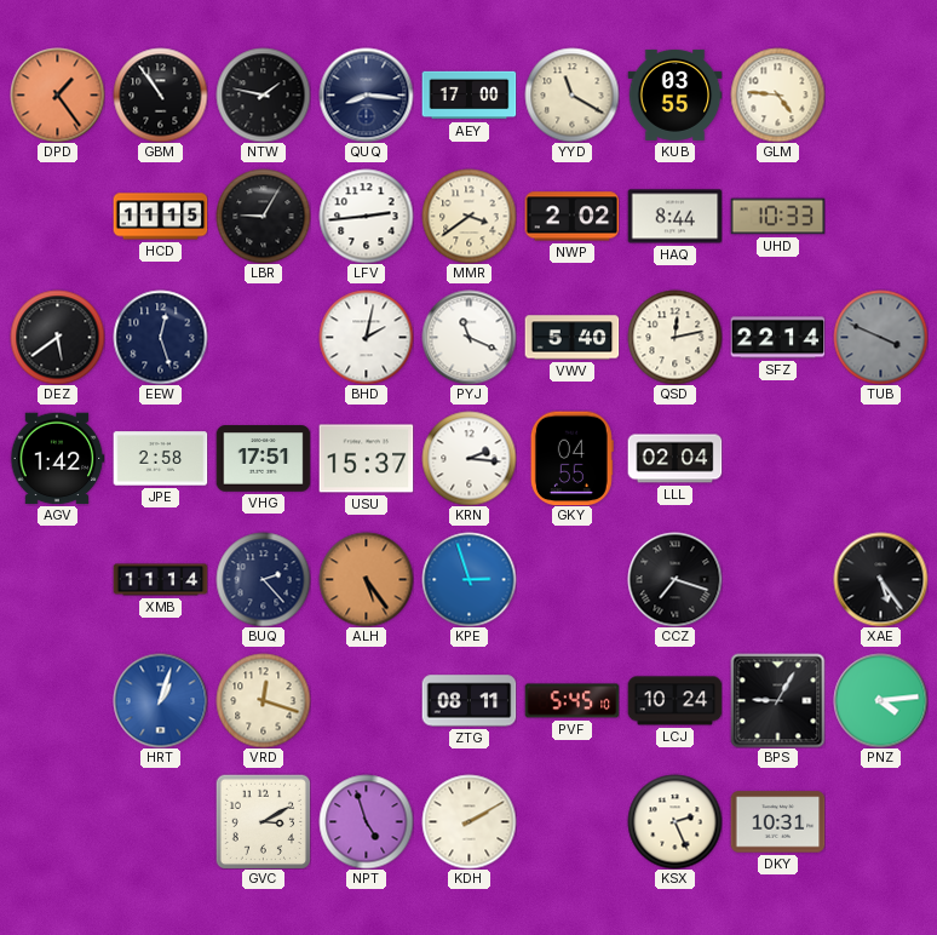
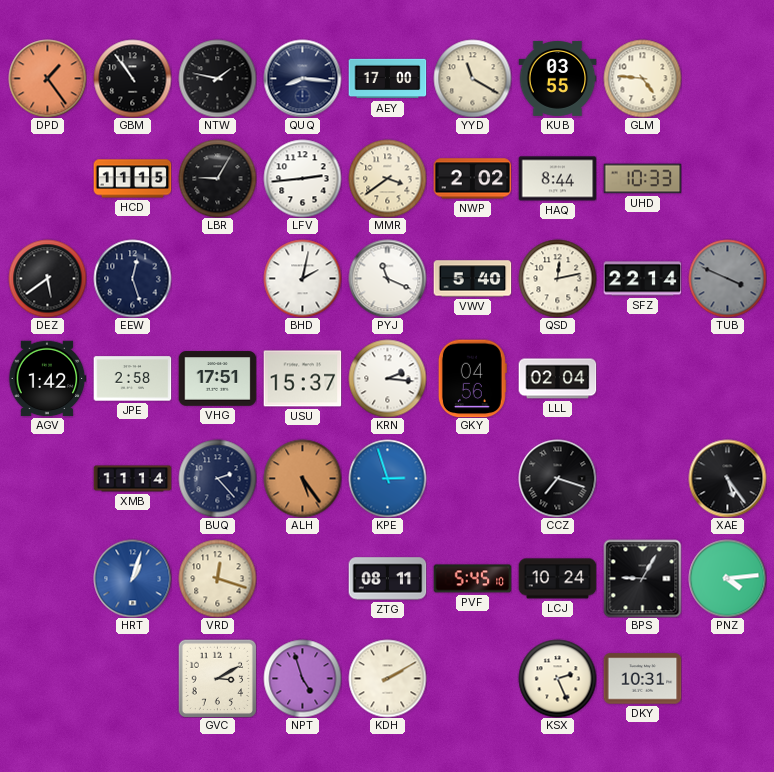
GKY: 04:55 -> 04:56 (472, 378)
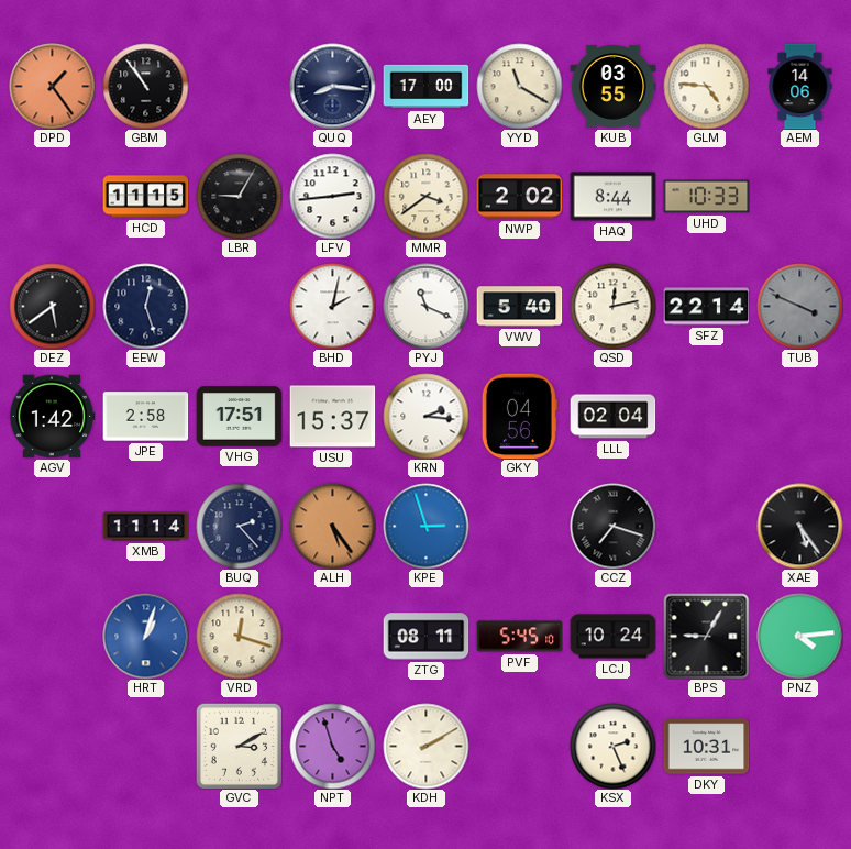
NTW: 1:47 -> none (217, 78)
AEM: none -> 14:06 (800, 86)
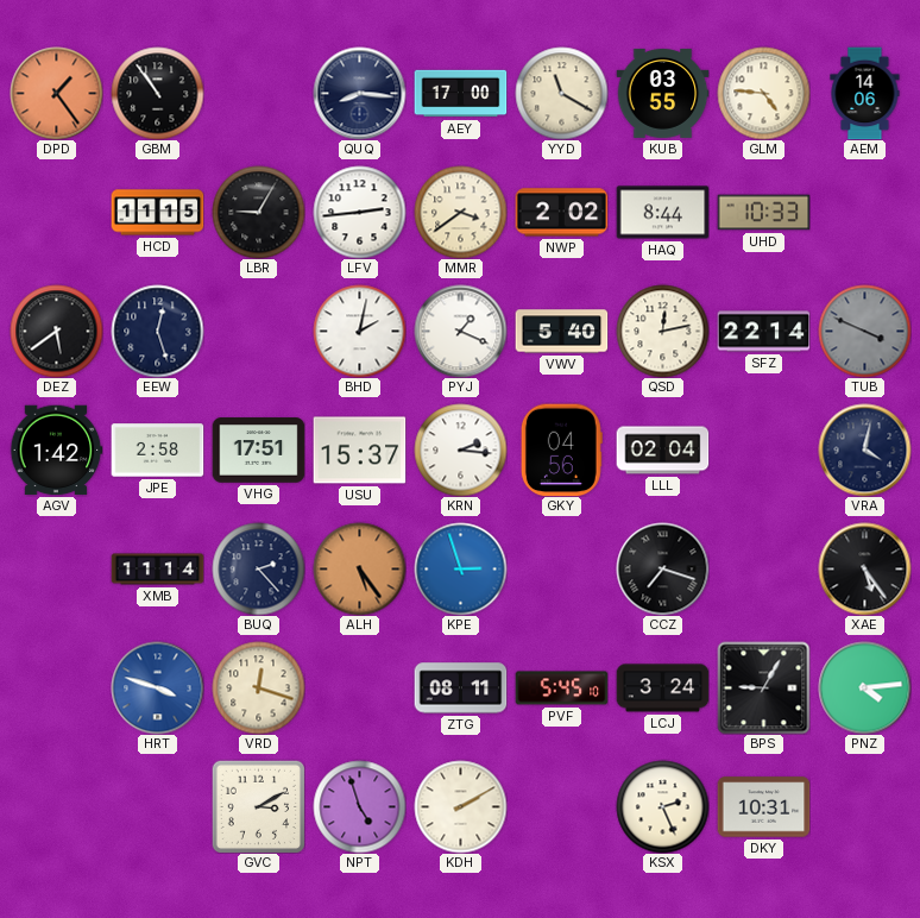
PYJ: 11:19 -> 1:19 (460, 331)
VRA: none -> 4:02 (864, 449)
HRT: 1:03 -> 3:48 (157, 687)
LCJ: 10:24 -> 3:24 (662, 688)
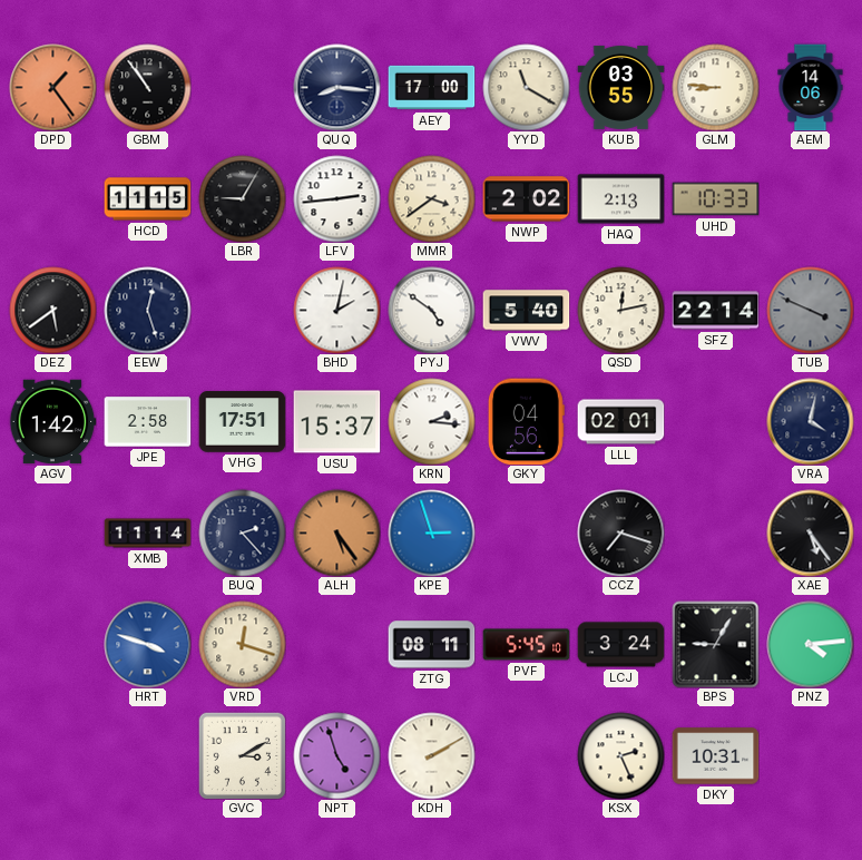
GLM: 4:46 -> 8:46 (715, 87)
HAQ: 8:44 -> 2:13 (620, 199)
PYJ: 1:19 -> 4:51 (431, 310)
LLL: 02:04 -> 02:01 (620, 422)
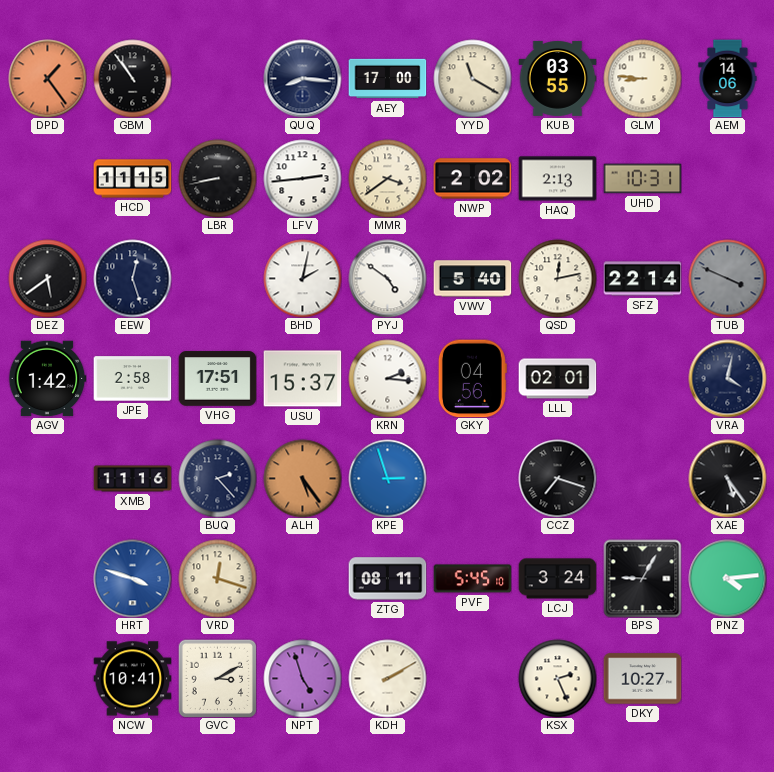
LBR: 9:05 -> 8:43 (217, 178)
UHD: 10:33 -> 10:31 (642, 179)
XMB: 11:14 -> 11:16 (132, 479)
NCW: none -> 10:41 (132, 679)
DKY: 10:31 -> 10:27 (642, 679)
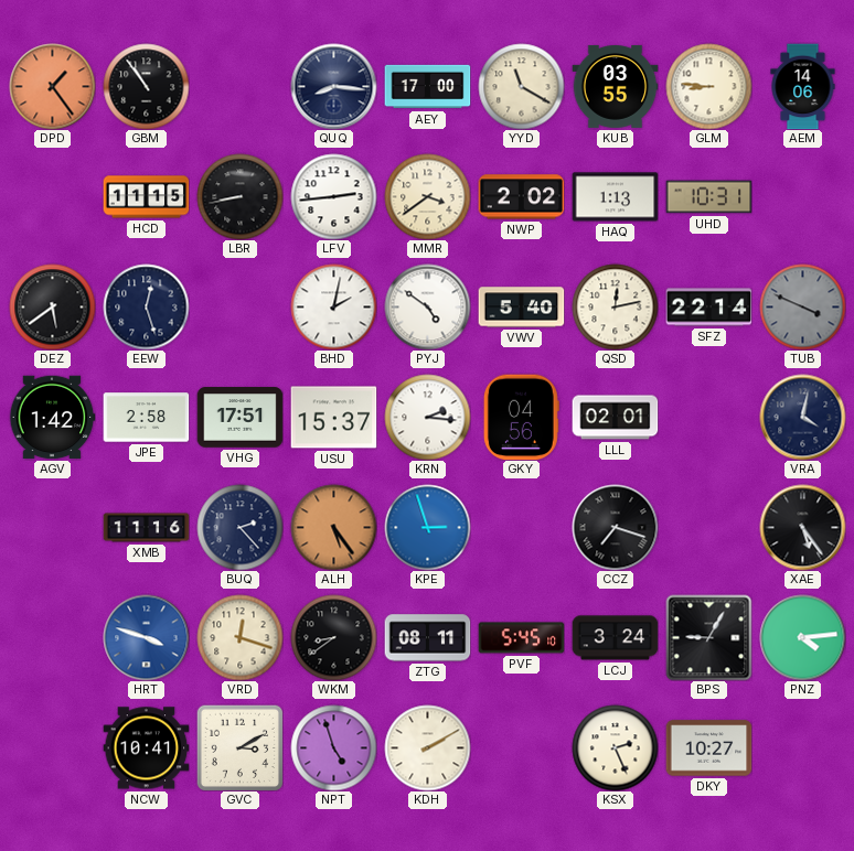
HAQ: 2:13 -> 1:13 (615, 197)
WKM: none -> 8:39 (333, 637)
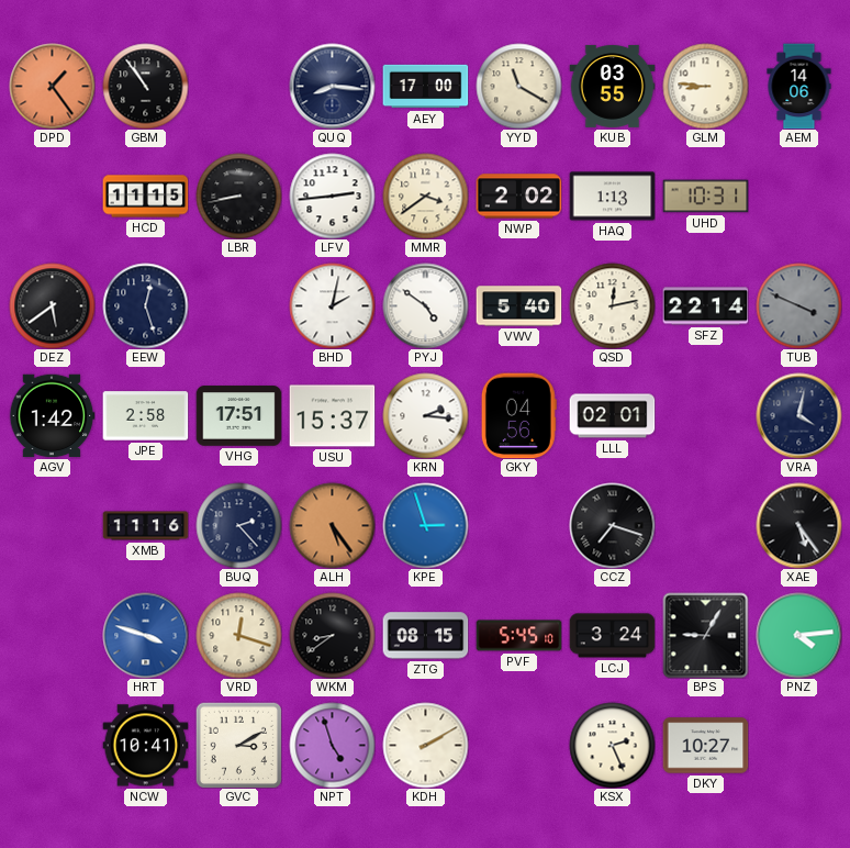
ZTG: 08:11 -> 08:15 (425, 636)
